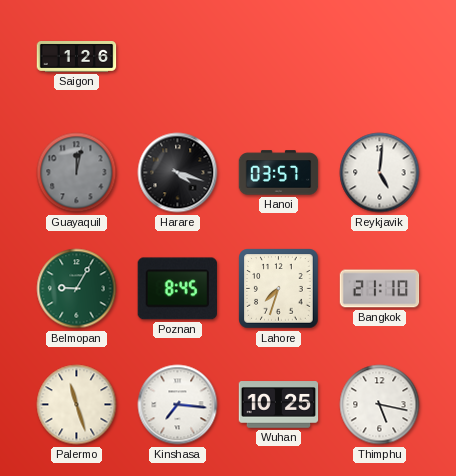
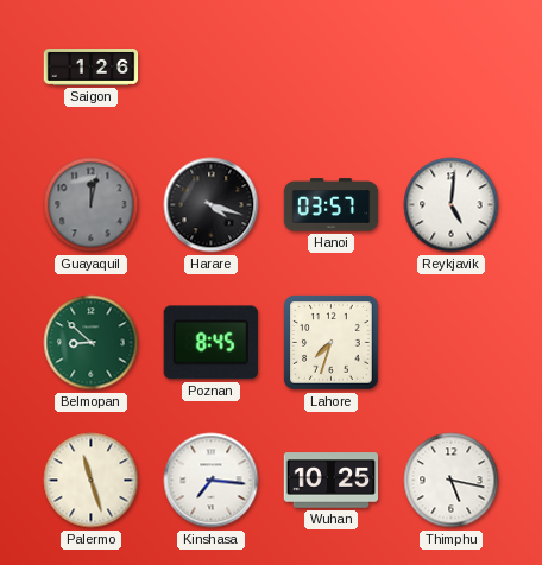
Belmopan: 9:05 -> 8:52 (92, 343)
Bangkok: 21:10 -> none (380, 289)
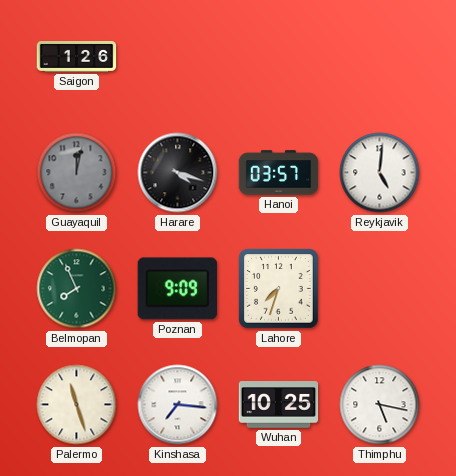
Belmopan: 8:52 -> 7:56 (77, 289)
Poznan: 8:45 -> 9:09 (177, 289)
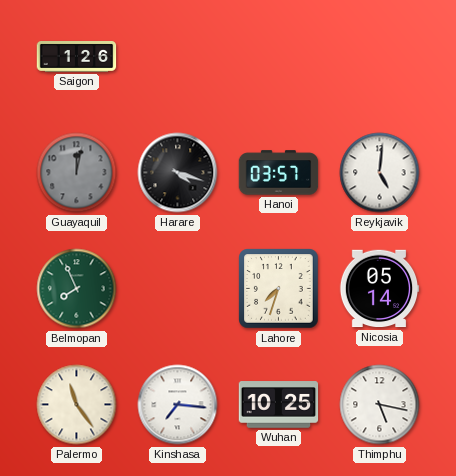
Poznan: 9:09 -> none (177, 289)
Nicosia: none -> 05:14 (379, 289)
Palermo: 11:27 -> 11:24 (77, 405)
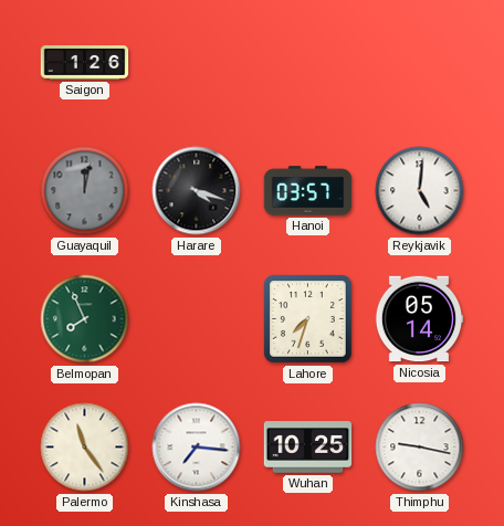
Thimphu: 5:17 -> 9:17 (420, 448)
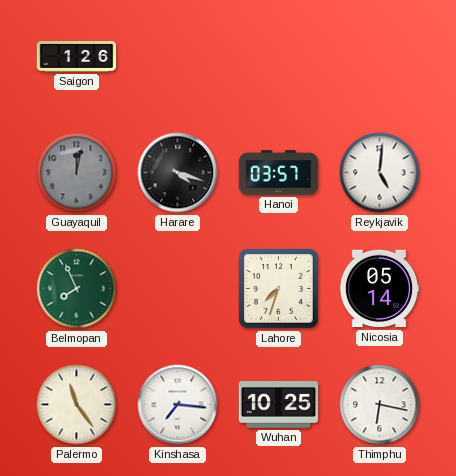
Thimphu: 9:17 -> 6:17 (380, 405)
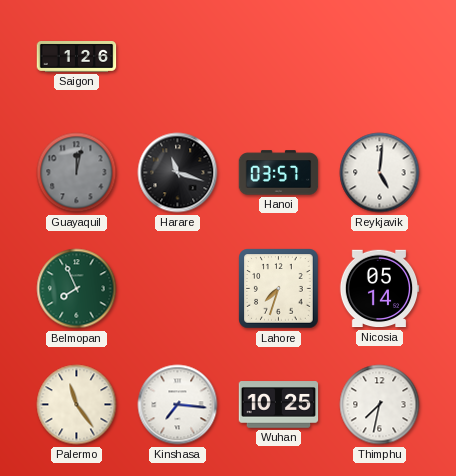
Harare: 4:18 -> 11:18 (178, 173)
Thimphu: 6:17 -> 7:32 (380, 405)
